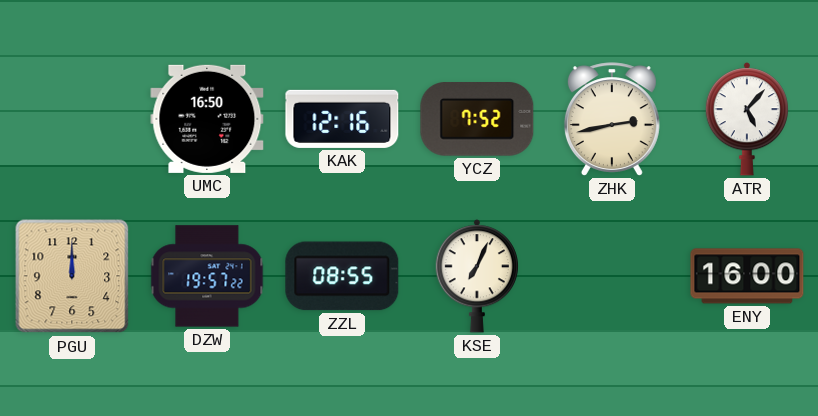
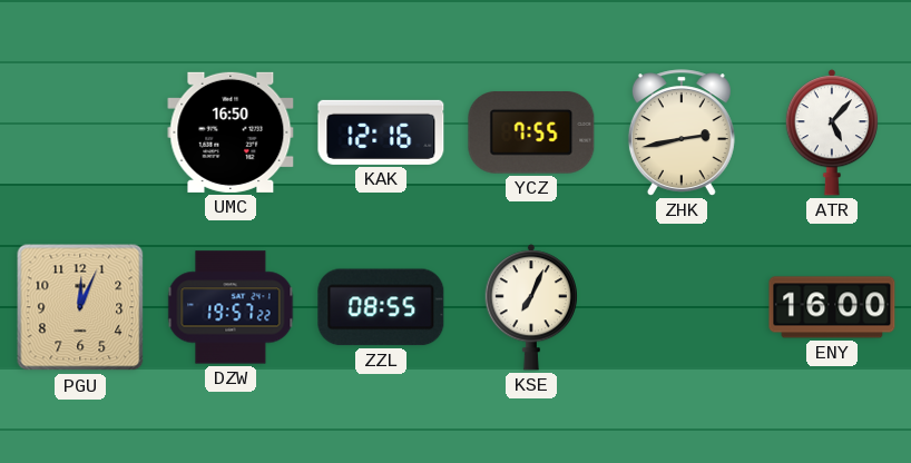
YCZ: 7:52 -> 7:55 (531, 134)
PGU: 12:00 -> 12:04 (80, 307)
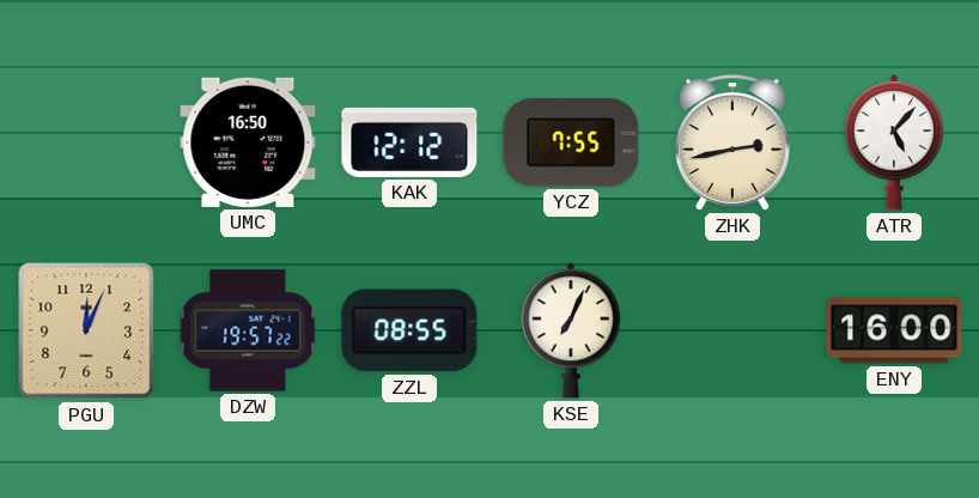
KAK: 12:16 -> 12:12 (409, 142)
